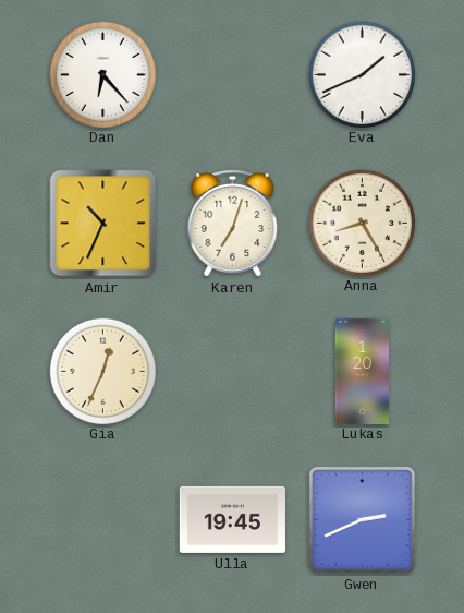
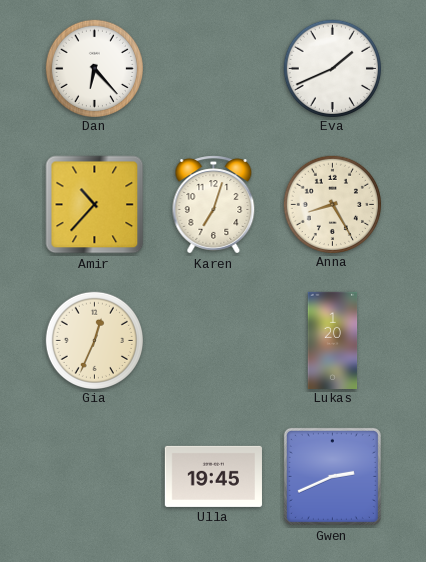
Amir: 10:34 -> 10:37 (95, 205)
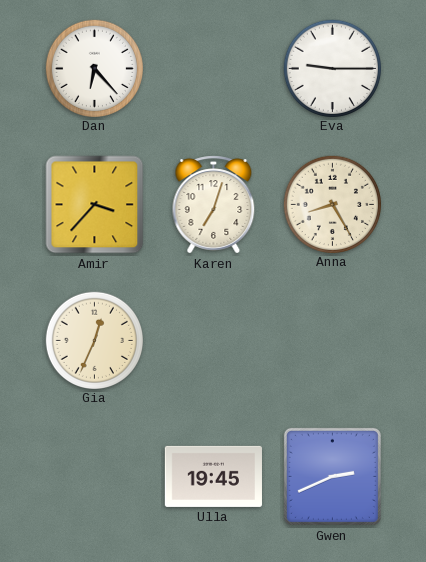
Eva: 1:41 -> 9:15 (332, 68)
Amir: 10:37 -> 3:37 (95, 205)
Lukas: 1:20 -> none (333, 340)
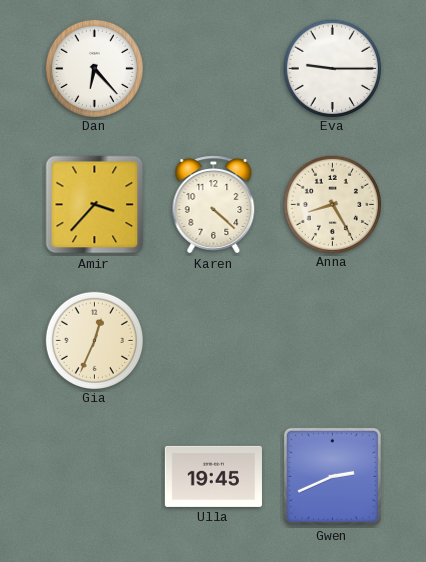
Karen: 7:03 -> 4:22 (214, 205)
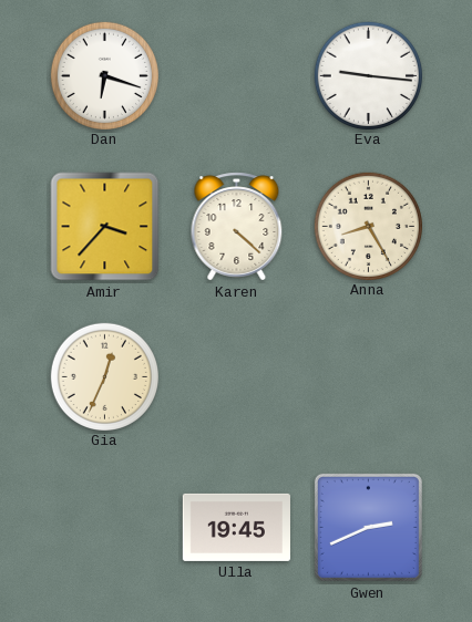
Dan: 6:23 -> 6:18 (104, 75)
Eva: 9:15 -> 9:16 (368, 75)
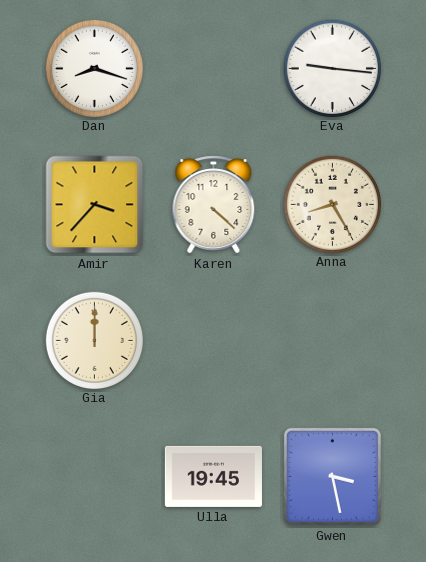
Dan: 6:18 -> 8:18 (94, 68)
Gia: 12:34 -> 12:00 (94, 340)
Gwen: 2:41 -> 3:28 (332, 476)
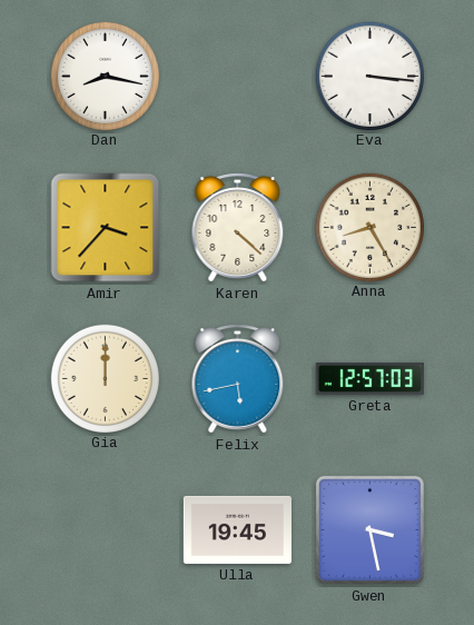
Dan: 8:18 -> 8:17 (105, 76)
Eva: 9:16 -> 3:16 (369, 76)
Felix: none -> 5:43 (238, 379)
Greta: none -> 12:57 (369, 378)
